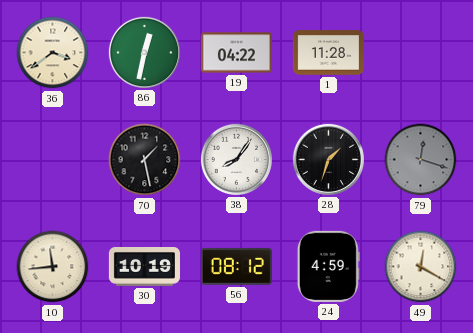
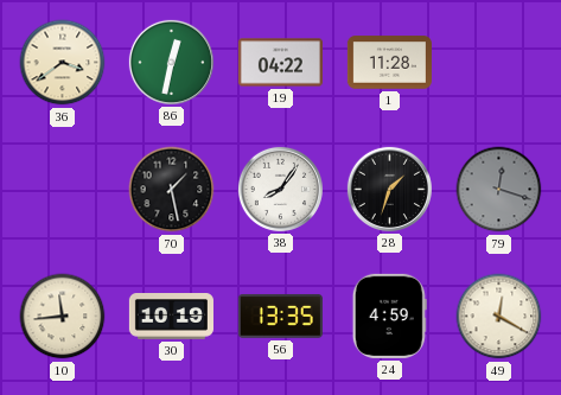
56: 08:12 -> 13:35 (280, 316)
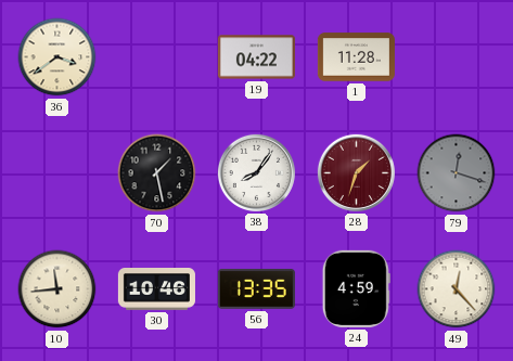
86: 12:32 -> none (171, 62)
28 dial: black -> burgundy (356, 172)
30: 10:19 -> 10:46 (156, 289)
49: 12:20 -> 12:23 (457, 289)
